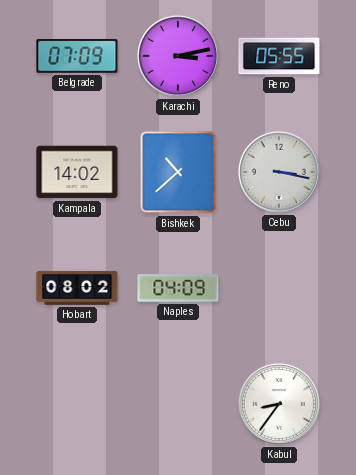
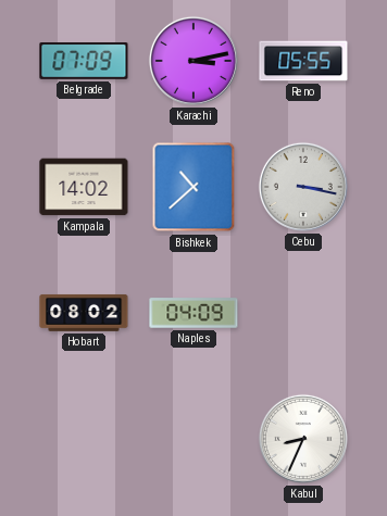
Kabul: 8:36 -> 8:34 (303, 439)
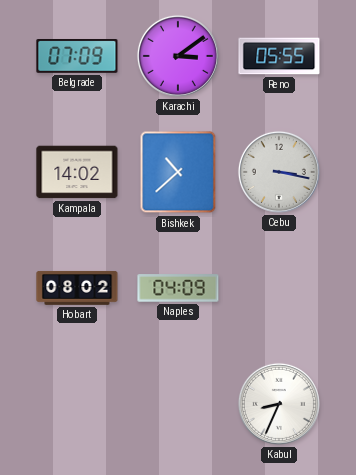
Karachi: 3:13 -> 3:09 (178, 56)
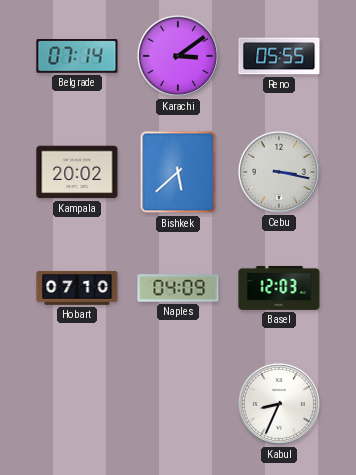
Belgrade: 07:09 -> 07:14 (77, 56)
Kampala: 14:02 -> 20:02 (77, 172)
Bishkek: 10:38 -> 5:38 (178, 172)
Hobart: 08:02 -> 07:10 (77, 288)
Basel: none -> 12:03 (279, 288)
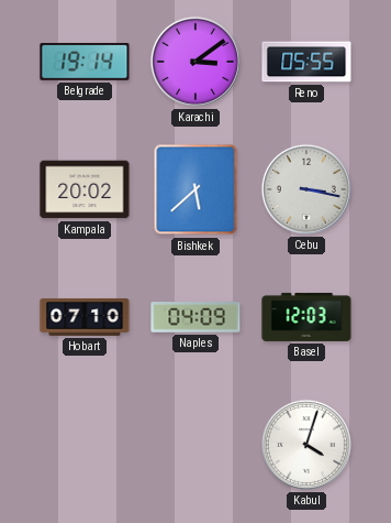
Belgrade: 07:14 -> 19:14 (85, 62)
Kabul: 8:34 -> 4:03 (306, 445)
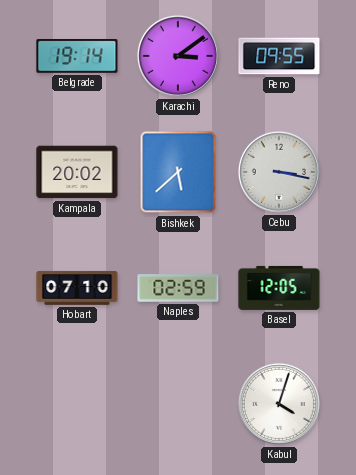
Reno: 05:55 -> 09:55 (279, 56)
Naples: 04:09 -> 02:59 (178, 288)
Basel: 12:03 -> 12:05 (279, 288)
